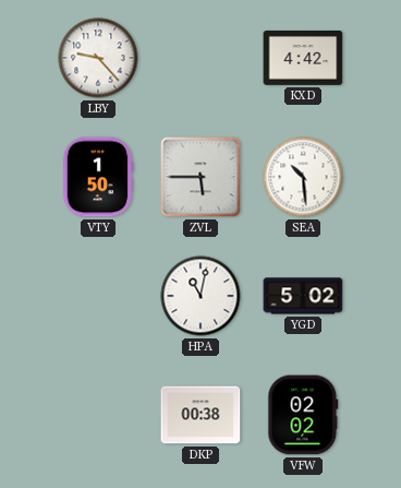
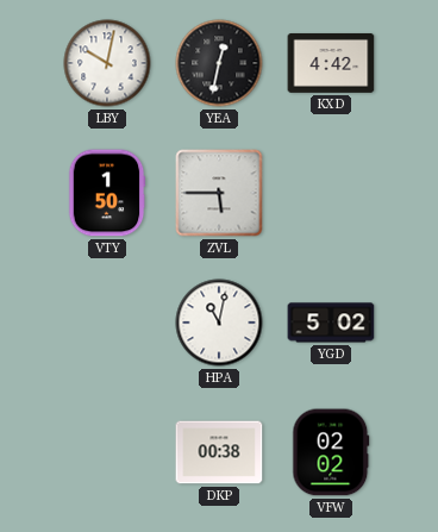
LBY: 9:23 -> 10:02 (107, 63)
YEA: none -> 12:32 (219, 63)
SEA: 10:29 -> none (303, 177)
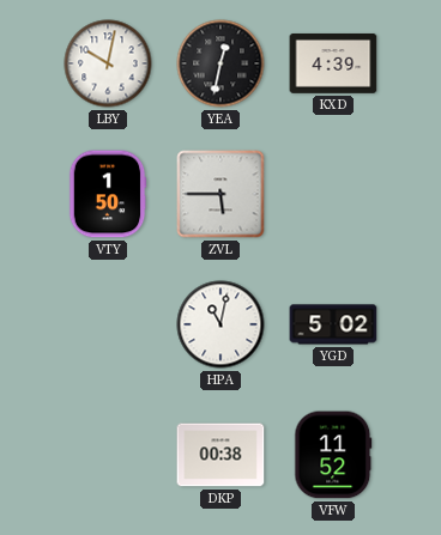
KXD: 4:42 -> 4:39 (333, 63)
VFW: 02:02 -> 11:52 (333, 455)
